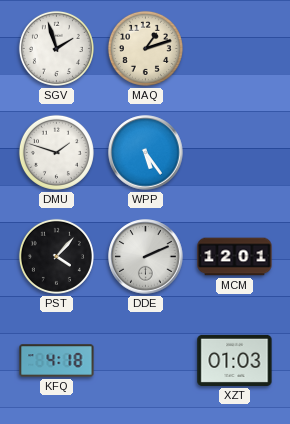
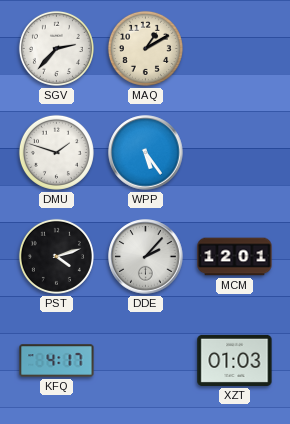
SGV: 1:57 -> 2:37 (56, 48)
MAQ: 1:12 -> 1:10 (145, 48)
PST: 4:07 -> 4:12 (56, 256)
DDE: 2:11 -> 2:07 (146, 257)
KFQ: 4:18 -> 4:17 (57, 361)
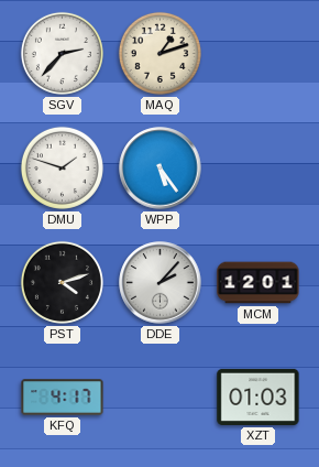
MAQ: 1:10 -> 1:12 (159, 53)
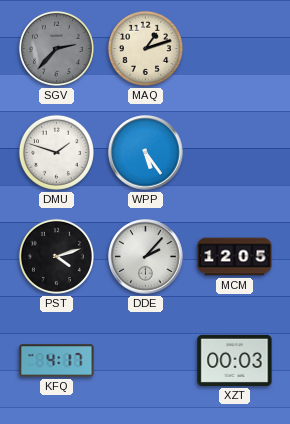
SGV dial: white -> grey (56, 48)
MCM: 12:01 -> 12:05 (235, 257)
XZT: 01:03 -> 00:03 (235, 360)
